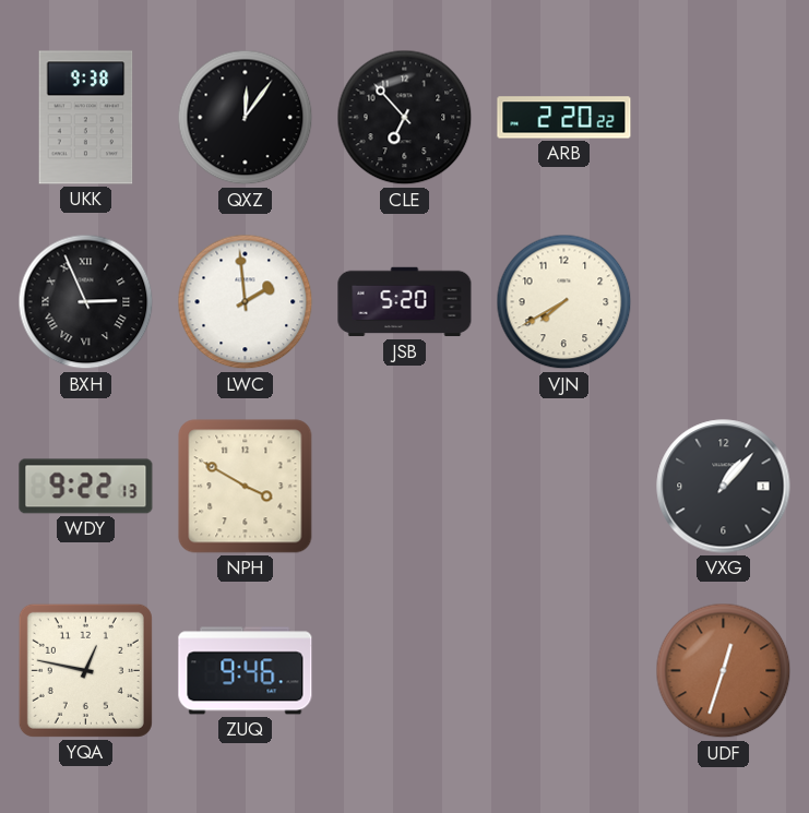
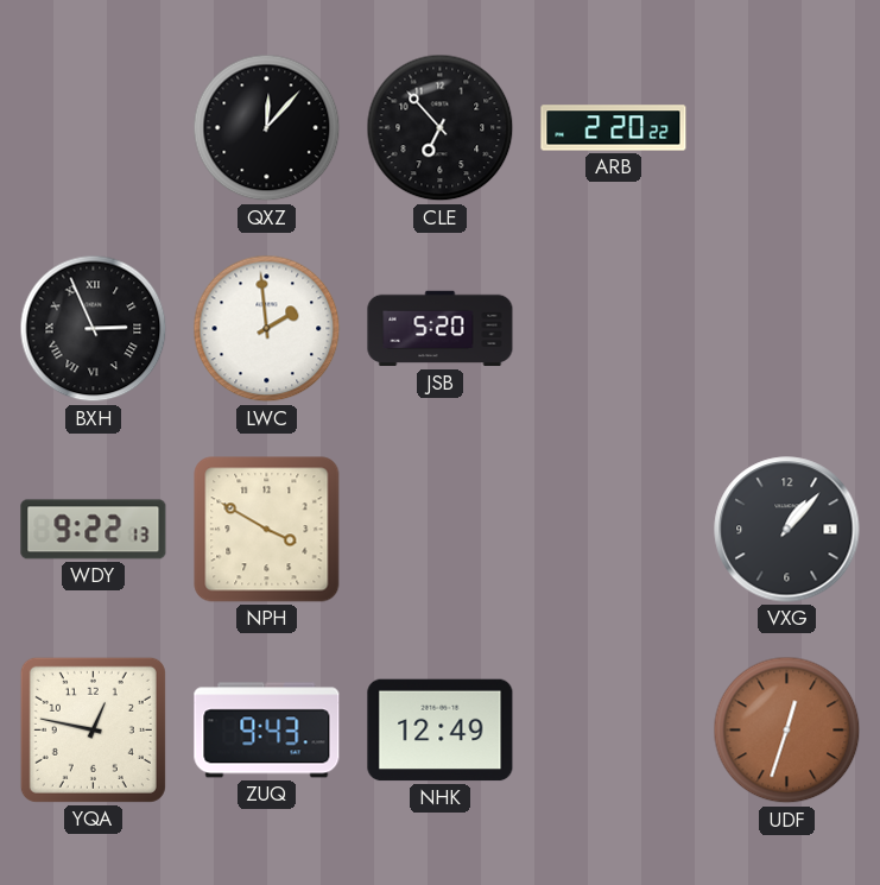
UKK: 9:38 -> none (86, 118)
QXZ: 12:06 -> 12:07 (267, 128)
VJN: 7:40 -> none (564, 302)
ZUQ: 9:46 -> 9:43 (267, 731)
NHK: none -> 12:49 (441, 731)
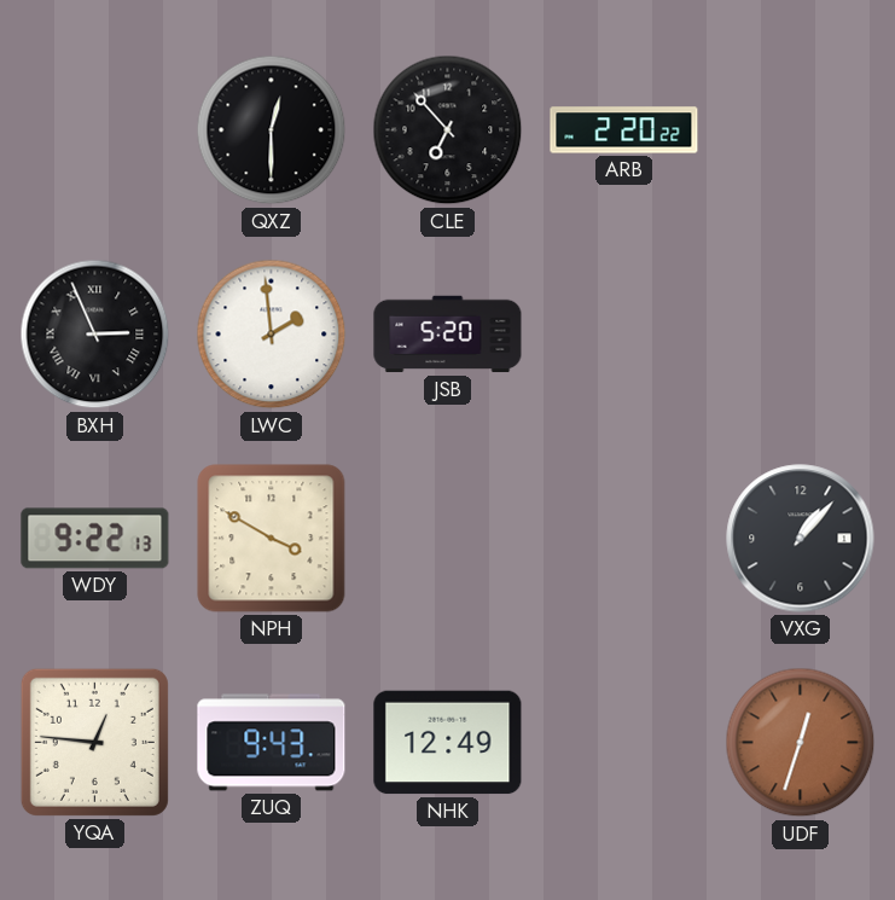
QXZ: 12:07 -> 12:30 (272, 130)
YQA: 12:47 -> 12:46 (94, 742)
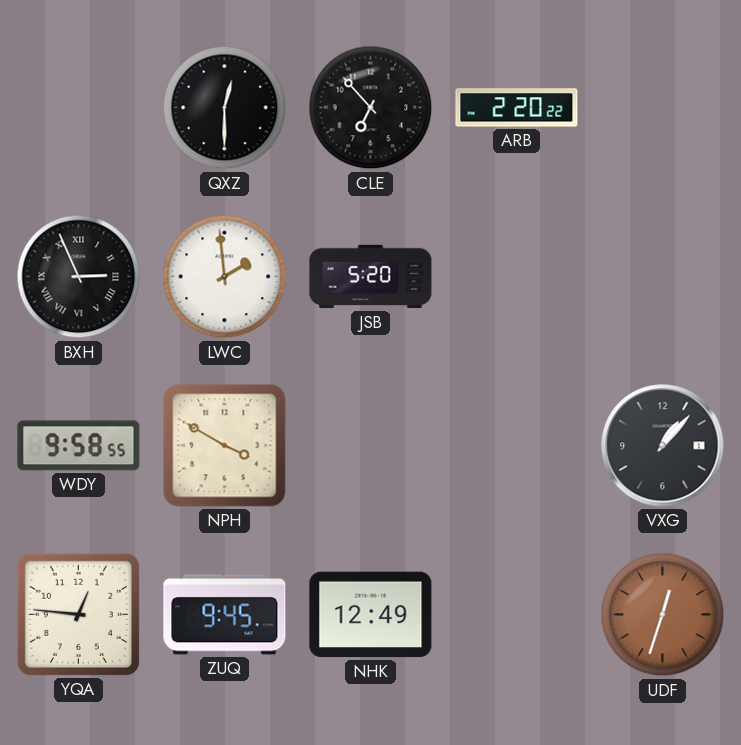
WDY: 9:22 -> 9:58 (79, 446)
ZUQ: 9:43 -> 9:45 (225, 615)
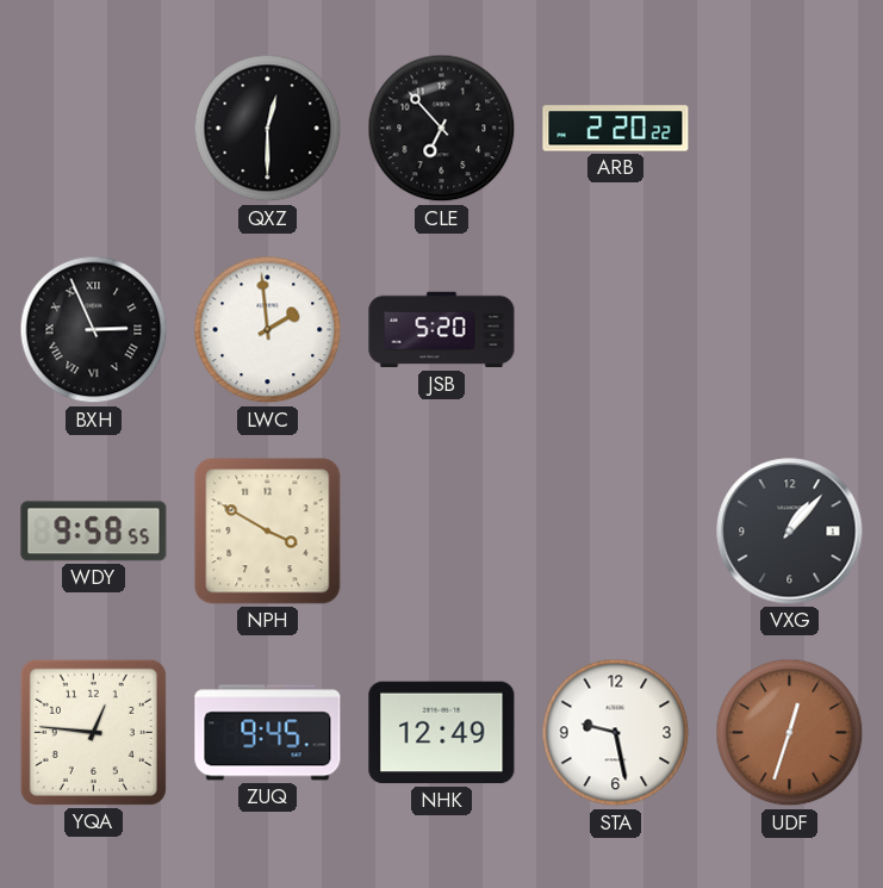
STA: none -> 9:28 (616, 733)
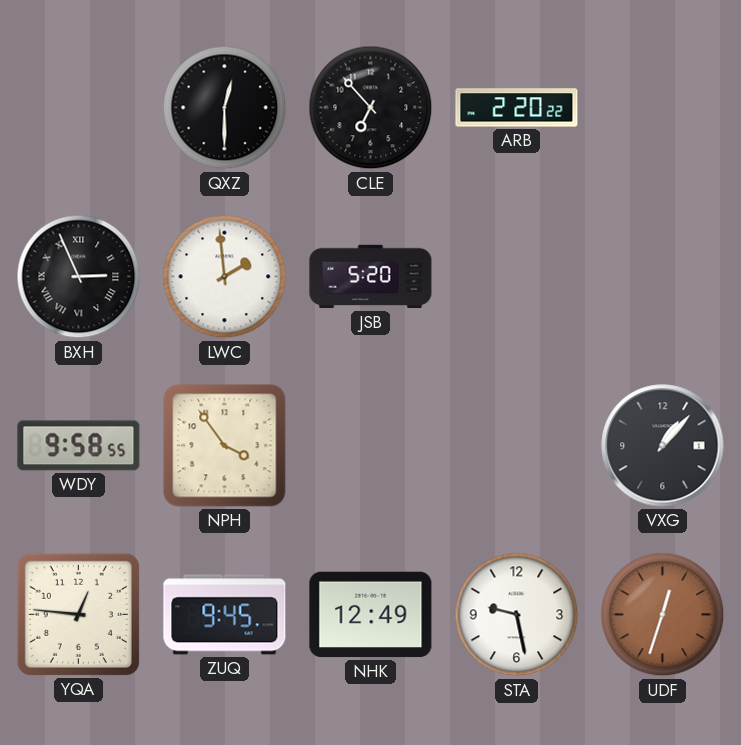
NPH: 3:50 -> 3:54 (225, 446)
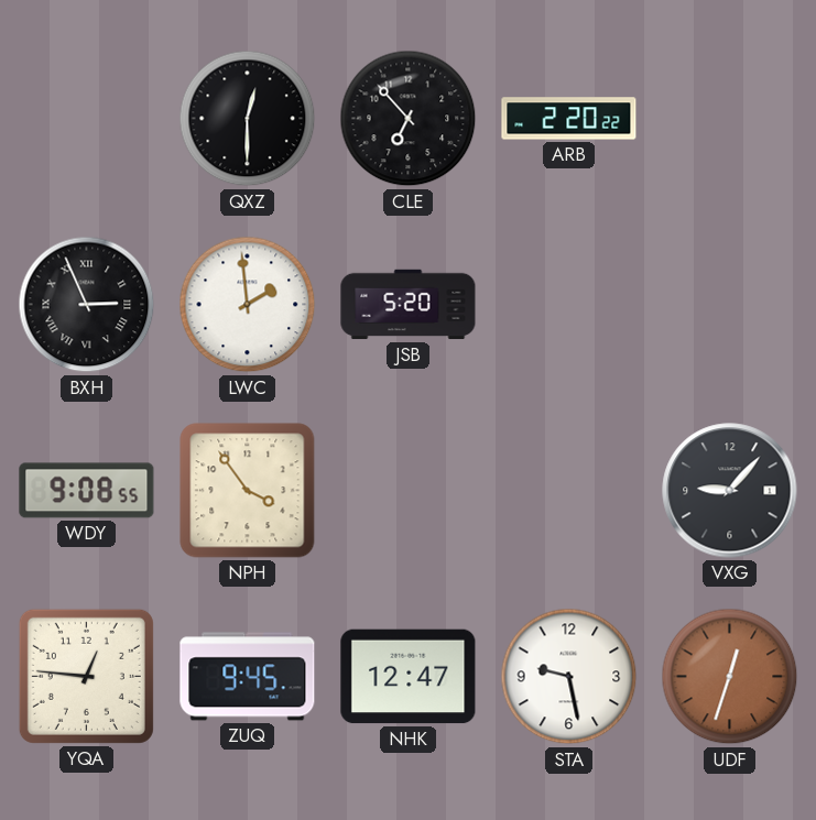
WDY: 9:58 -> 9:08 (87, 491)
VXG: 1:07 -> 9:07 (730, 491)
NHK: 12:49 -> 12:47 (409, 677)
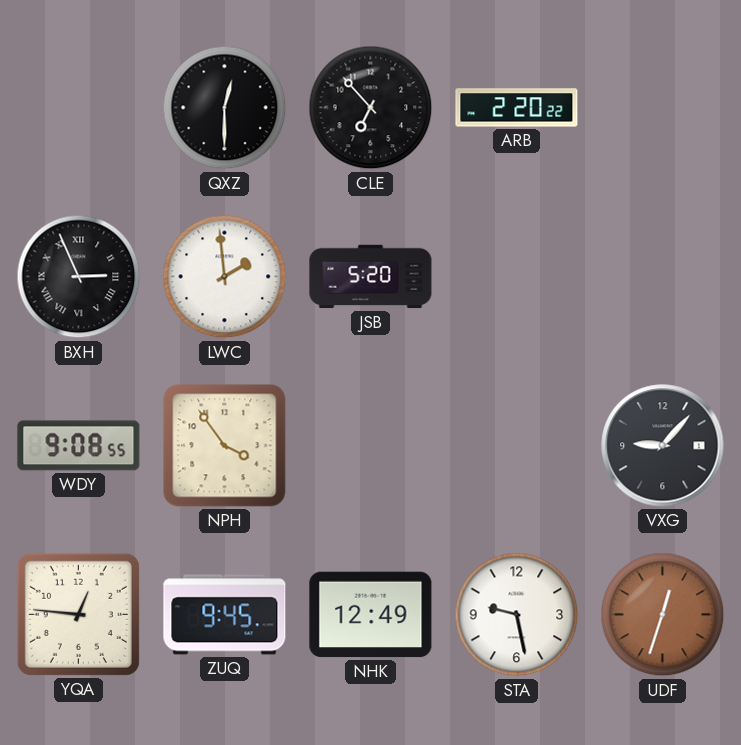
NHK: 12:47 -> 12:49 (371, 615)
